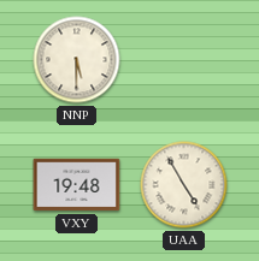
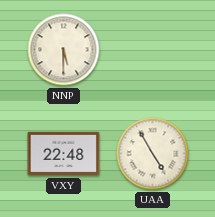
VXY: 19:48 -> 22:48 (64, 154)
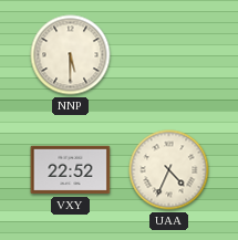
VXY: 22:48 -> 22:52 (71, 170)
UAA: 4:55 -> 4:34 (169, 170)
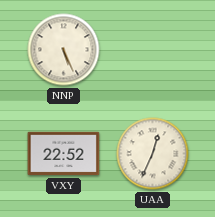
NNP: 5:30 -> 5:26 (64, 50)
UAA: 4:34 -> 12:34 (153, 154)
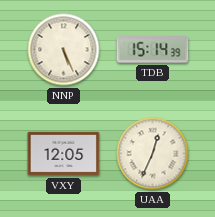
TDB: none -> 15:14 (153, 50)
VXY: 22:52 -> 12:05 (64, 154)
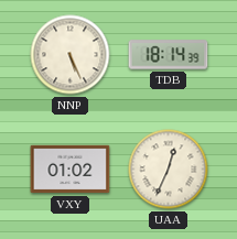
TDB: 15:14 -> 18:14 (169, 55)
VXY: 12:05 -> 01:02 (71, 170)
